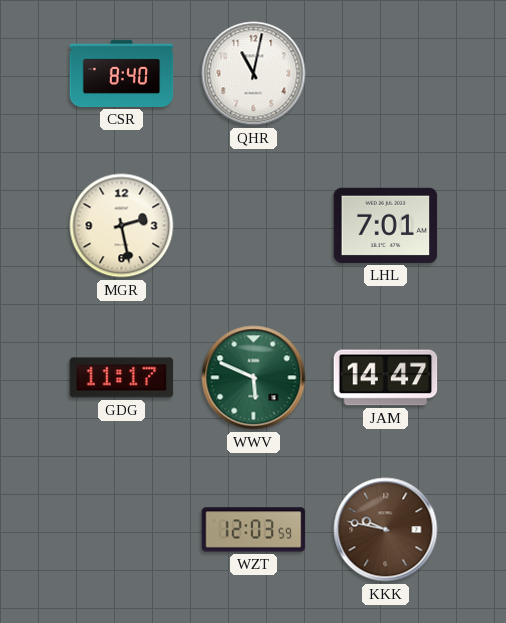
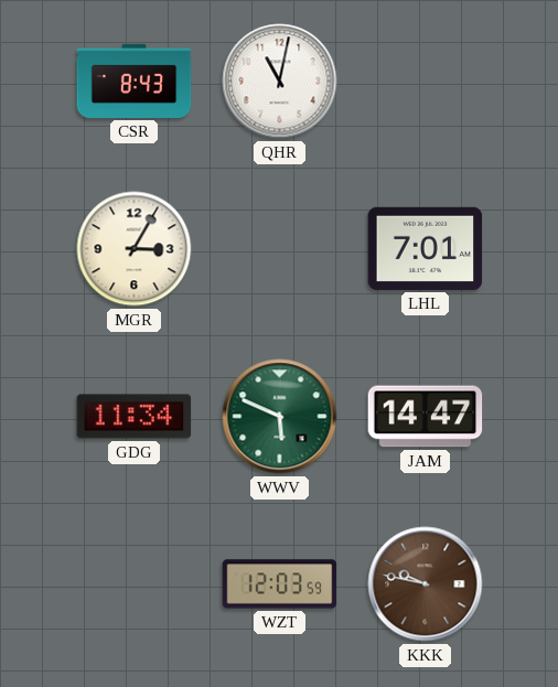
CSR: 8:40 -> 8:43 (135, 80)
MGR: 2:28 -> 3:05 (135, 249)
GDG: 11:17 -> 11:34 (135, 417)
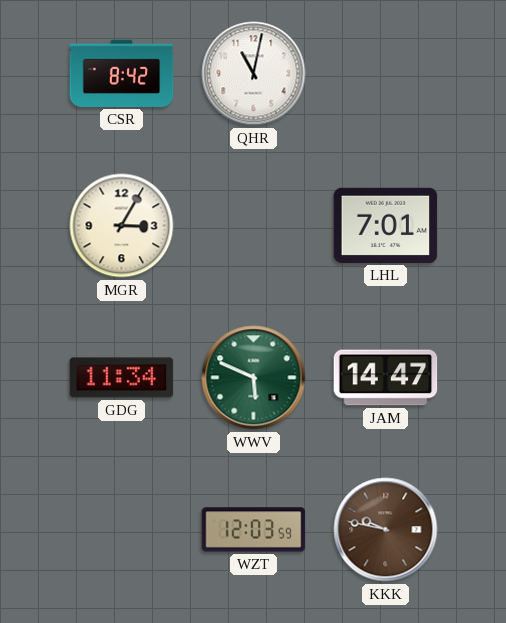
CSR: 8:43 -> 8:42 (122, 73)
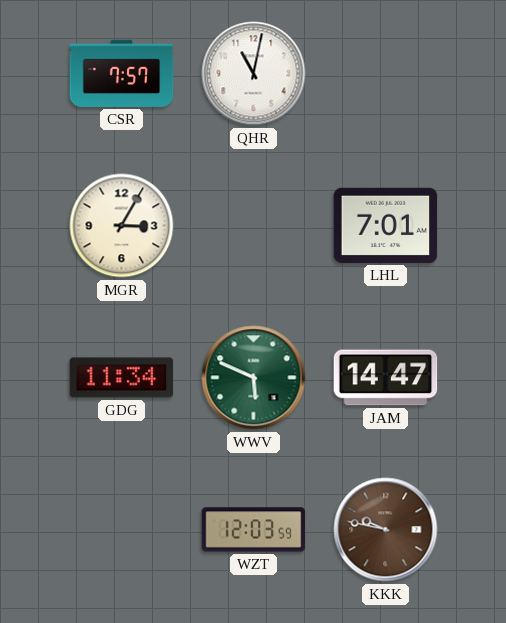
CSR: 8:42 -> 7:57 (122, 73)
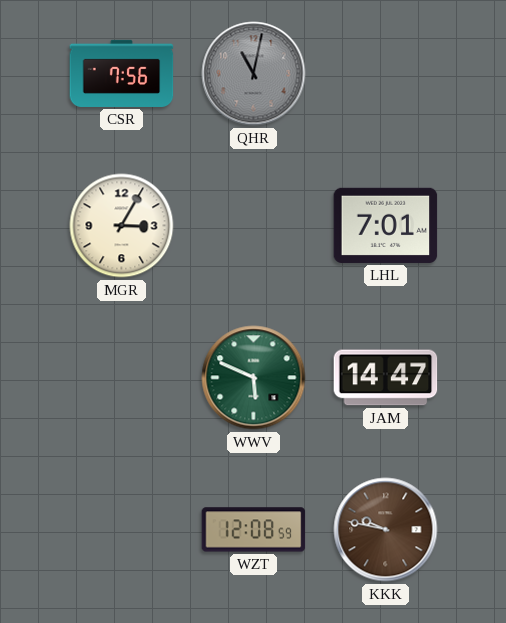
CSR: 7:57 -> 7:56 (122, 73)
QHR dial: white -> grey (254, 74)
GDG: 11:34 -> none (122, 378)
WZT: 12:03 -> 12:08 (254, 530)
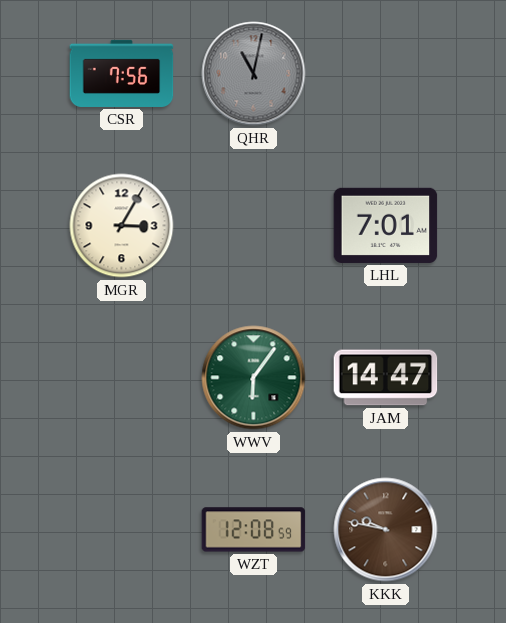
WWV: 5:49 -> 6:06 (254, 378)
